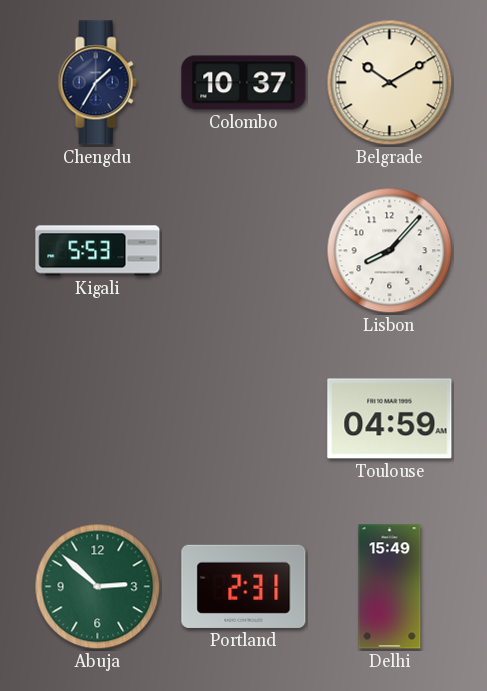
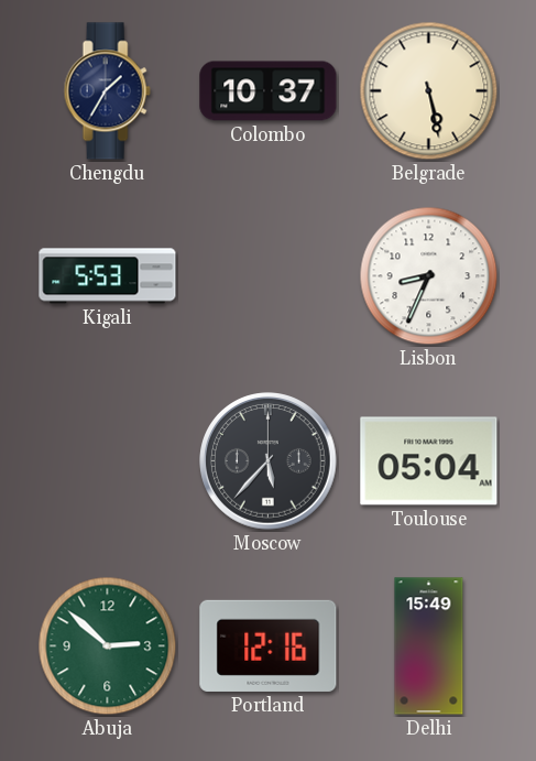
Belgrade: 10:10 -> 5:28 (429, 91)
Lisbon: 8:07 -> 8:34 (429, 276)
Moscow: none -> 5:37 (269, 461)
Toulouse: 04:59 -> 05:04 (429, 461)
Portland: 2:31 -> 12:16 (269, 645)
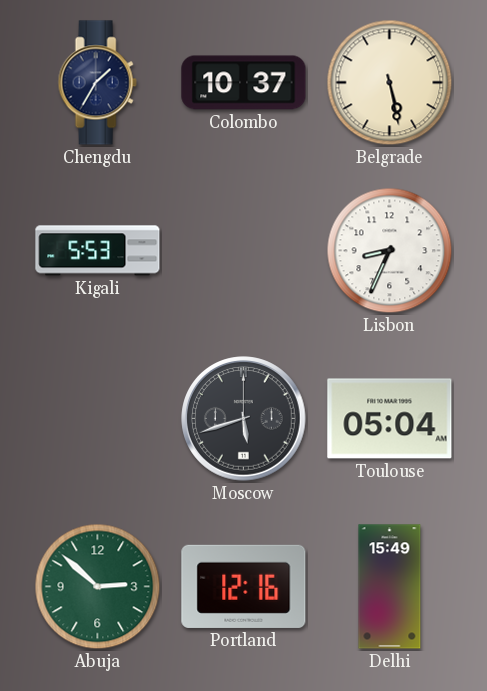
Moscow: 5:37 -> 5:42 (244, 419)
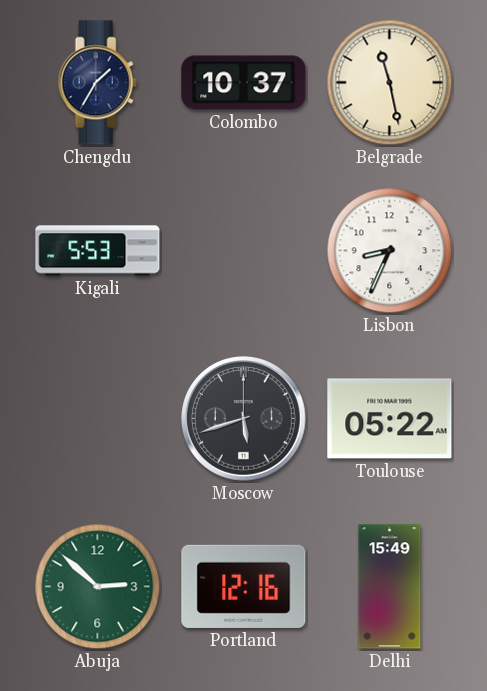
Belgrade: 5:28 -> 11:28 (390, 83)
Toulouse: 05:04 -> 05:22 (390, 419)
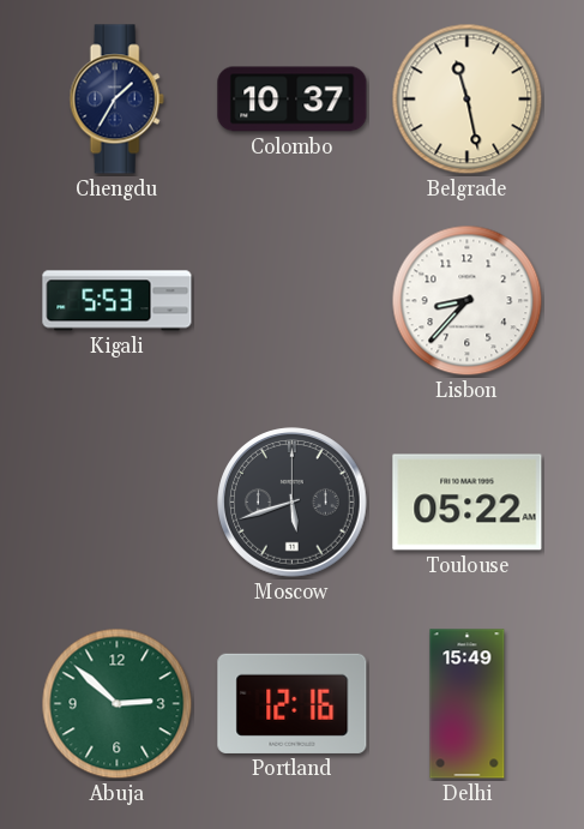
Lisbon: 8:34 -> 8:37 (468, 301)
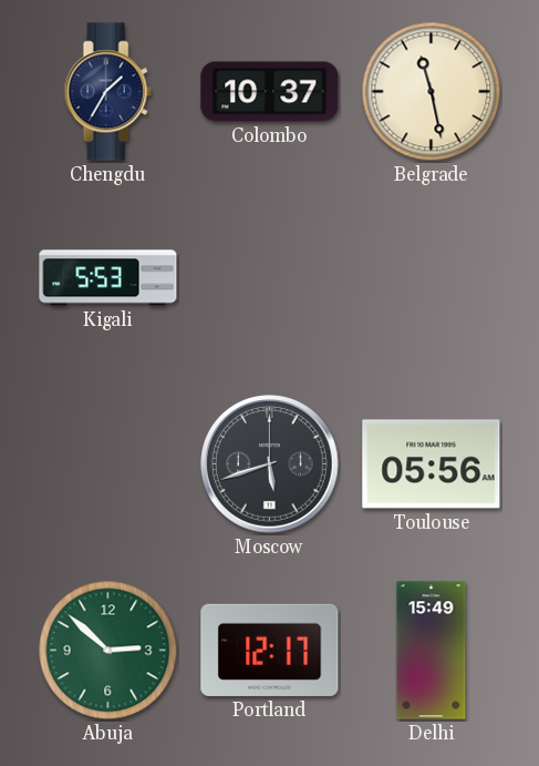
Lisbon: 8:37 -> none (468, 301)
Toulouse: 05:22 -> 05:56 (432, 464)
Portland: 12:16 -> 12:17 (270, 650)
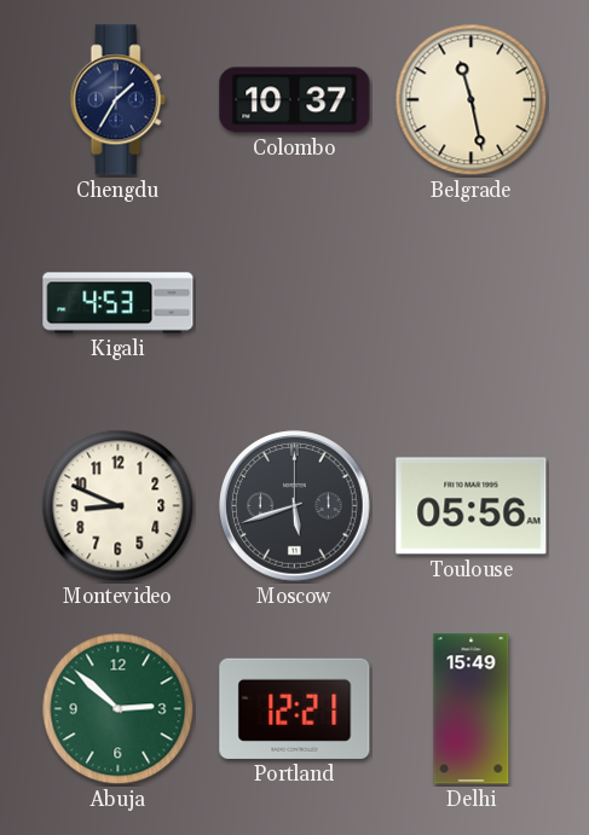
Kigali: 5:53 -> 4:53 (119, 303)
Montevideo: none -> 8:49 (119, 506)
Portland: 12:17 -> 12:21 (295, 708)
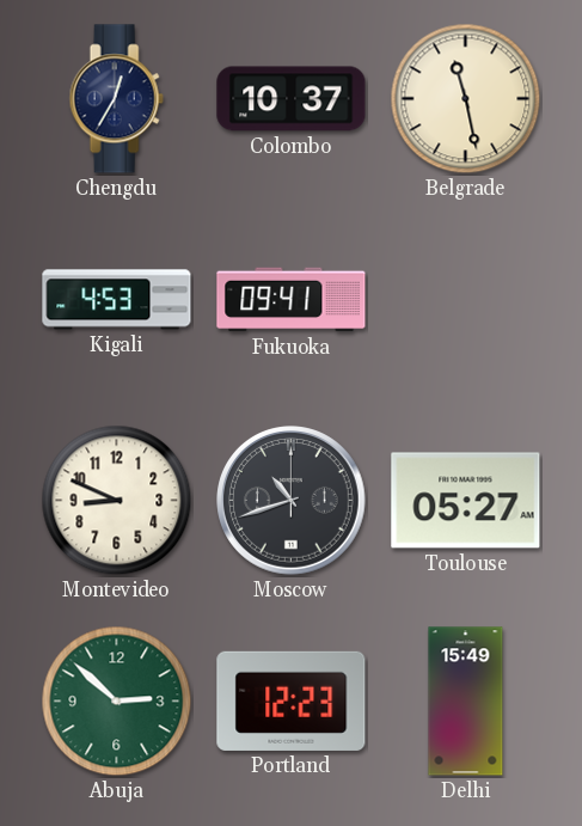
Chengdu: 1:35 -> 12:35 (116, 99)
Fukuoka: none -> 09:41 (292, 300)
Moscow: 5:42 -> 10:42 (292, 501)
Toulouse: 05:56 -> 05:27 (466, 501)
Portland: 12:21 -> 12:23 (292, 700)
